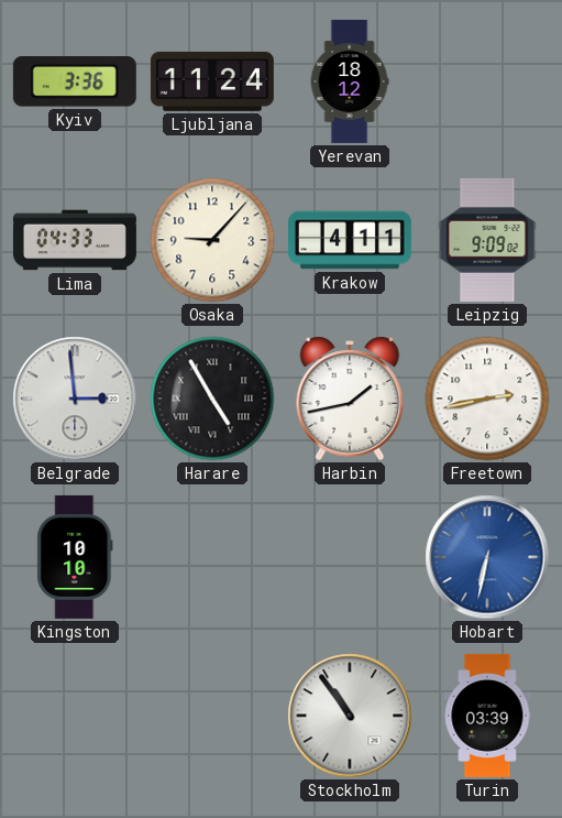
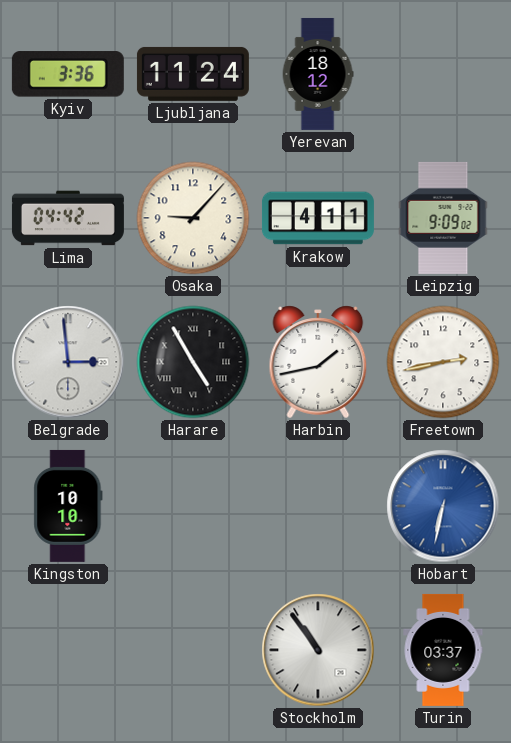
Lima: 04:33 -> 04:42 (68, 218)
Turin: 03:39 -> 03:37 (443, 650)
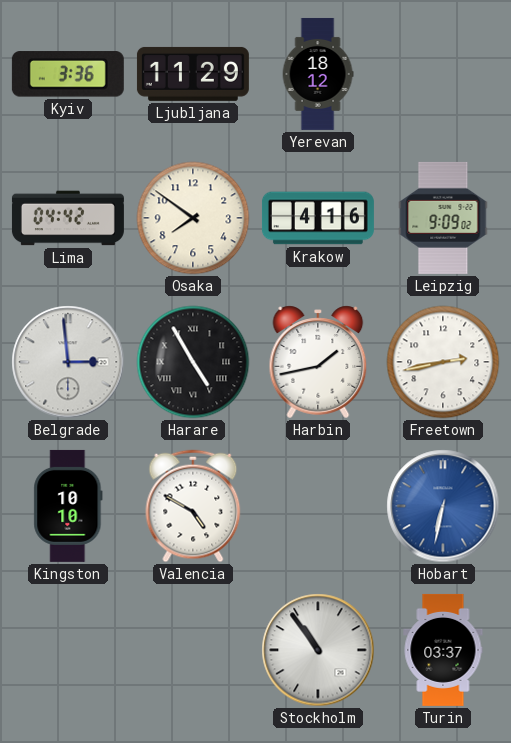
Ljubljana: 11:24 -> 11:29 (193, 74)
Osaka: 9:07 -> 7:51 (193, 218)
Krakow: 4:11 -> 4:16 (318, 218)
Valencia: none -> 4:50 (193, 506)
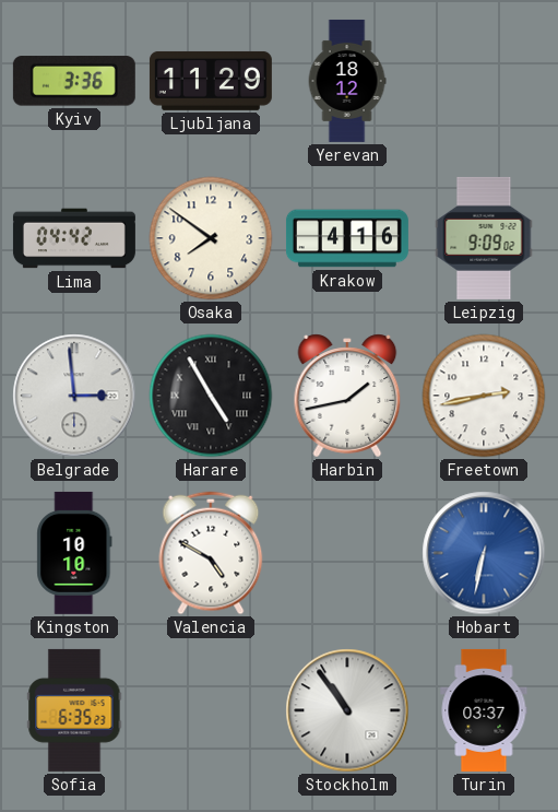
Sofia: none -> 6:35 (74, 710)
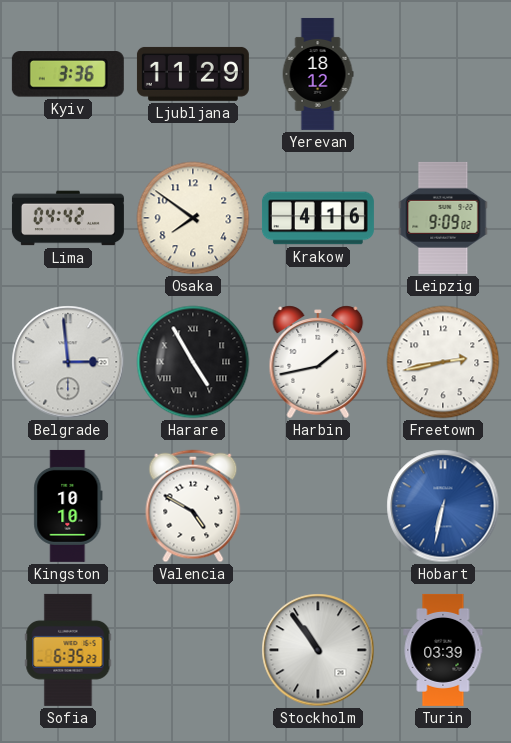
Turin: 03:37 -> 03:39 (443, 650)
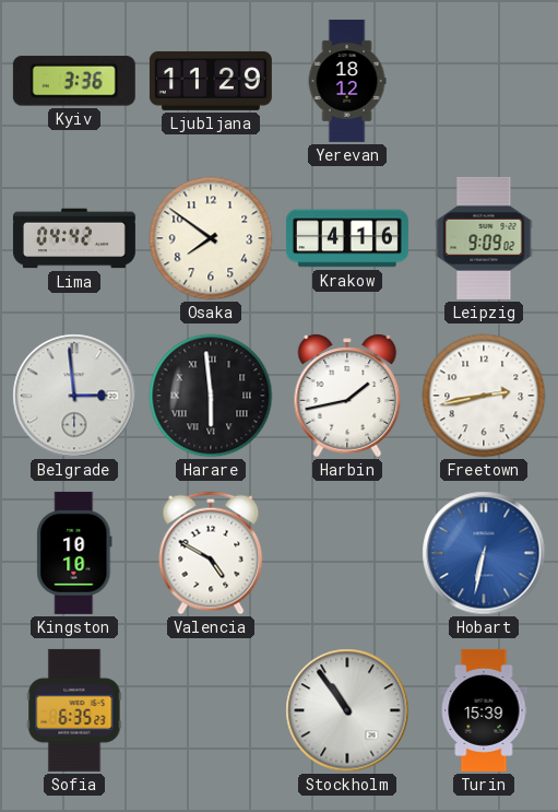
Harare: 4:55 -> 5:59 (211, 396)
Turin: 03:39 -> 15:39 (484, 710)
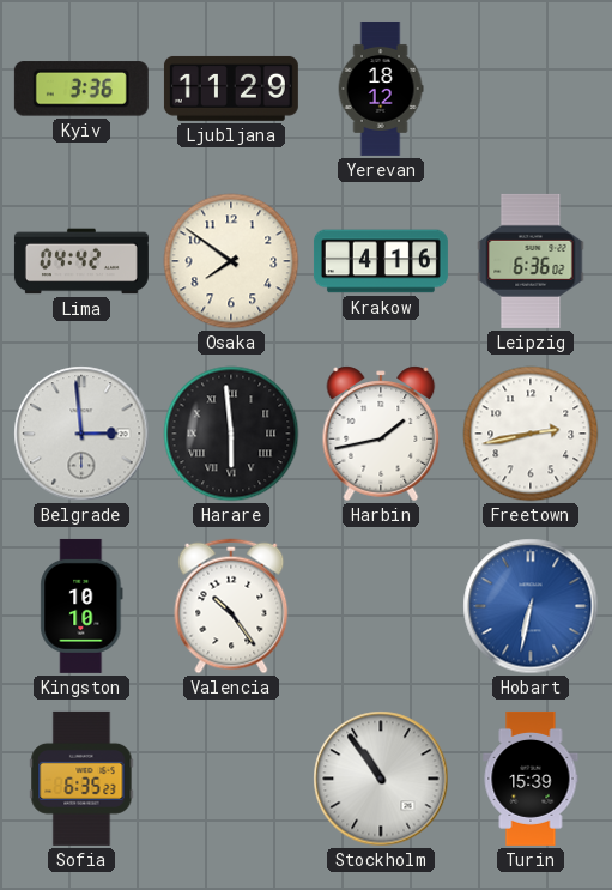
Leipzig: 9:09 -> 6:36 (531, 261)
Valencia: 4:50 -> 10:24 (231, 606)
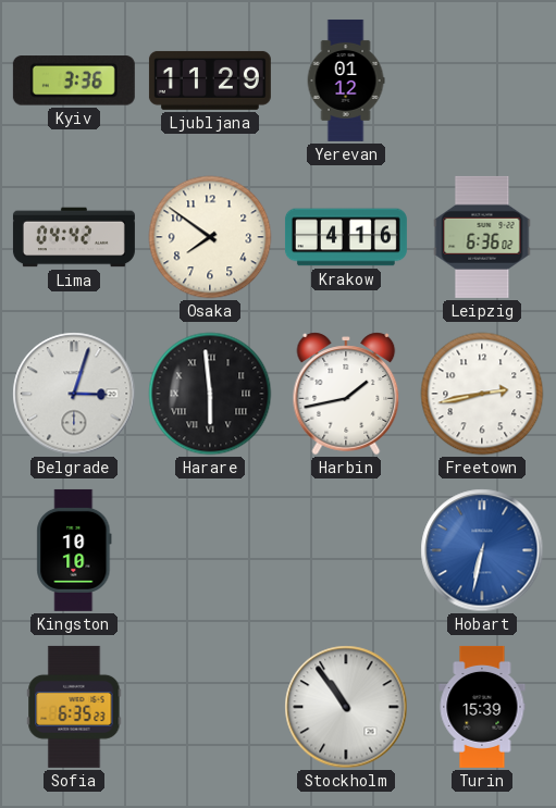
Yerevan: 18:12 -> 01:12 (346, 80)
Belgrade: 2:59 -> 3:03 (74, 394)
Valencia: 10:24 -> none (231, 606)
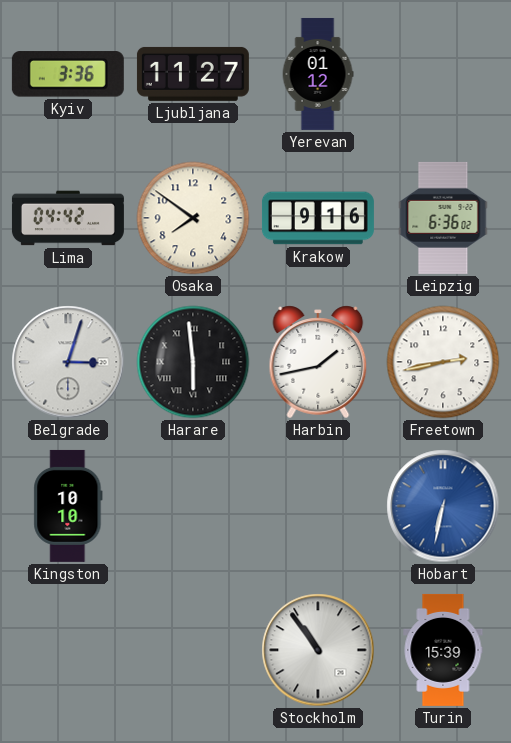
Ljubljana: 11:29 -> 11:27 (193, 74)
Krakow: 4:16 -> 9:16 (318, 218)
Sofia: 6:35 -> none (74, 707)
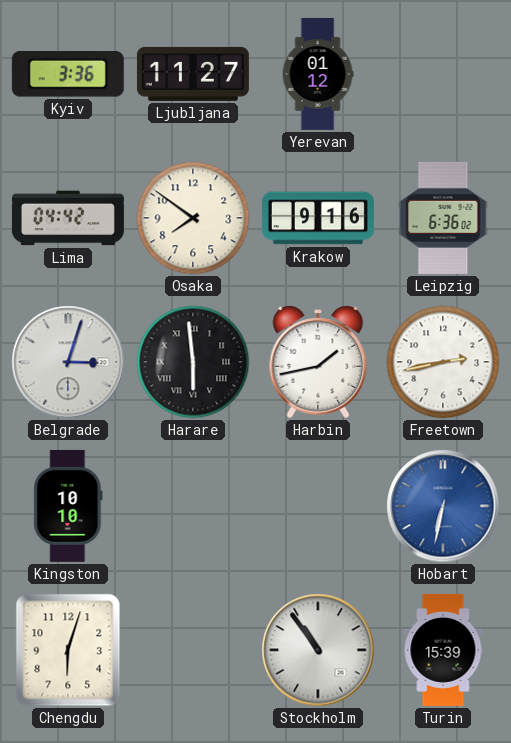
Chengdu: none -> 6:03 (68, 650)
